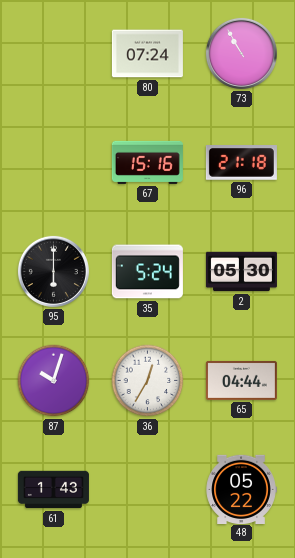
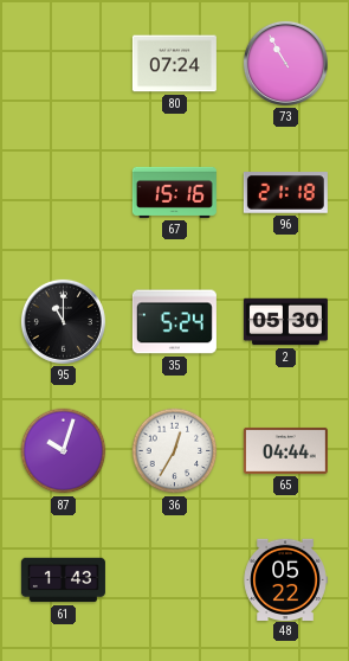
95: 6:00 -> 11:00 (63, 321)
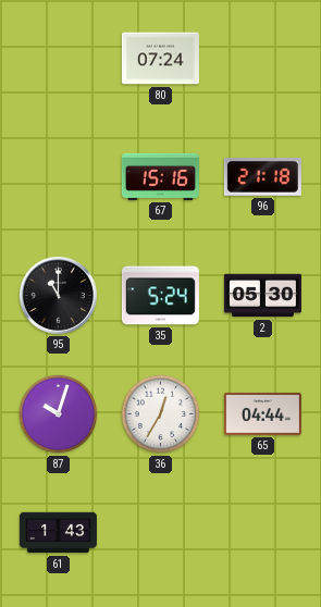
73: 10:55 -> none (285, 63)
48: 05:22 -> none (285, 579)
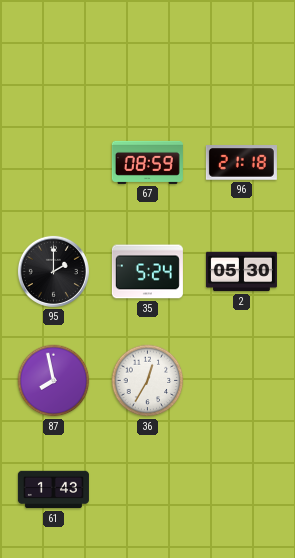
80: 07:24 -> none (160, 59)
67: 15:16 -> 08:59 (147, 162)
95: 11:00 -> 2:00 (53, 271)
87: 10:03 -> 7:58 (54, 381)
65: 04:44 -> none (262, 413)
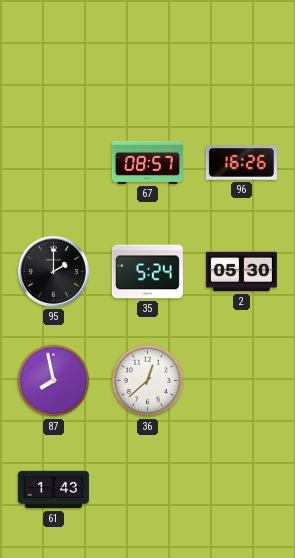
67: 08:59 -> 08:57 (147, 162)
96: 21:18 -> 16:26 (241, 163)
36: 12:35 -> 12:38 (148, 381)
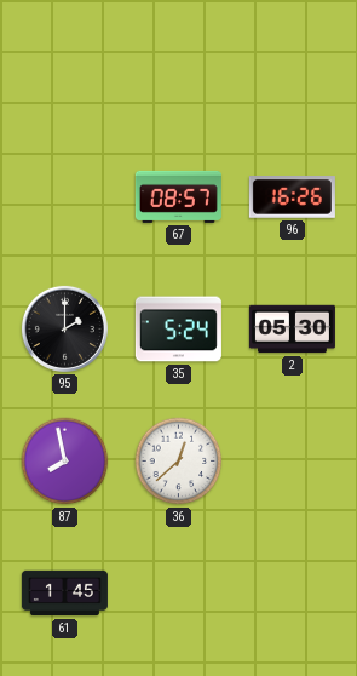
61: 1:43 -> 1:45 (64, 594)
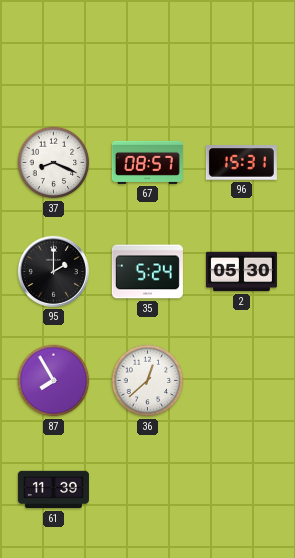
37: none -> 8:19 (54, 163)
96: 16:26 -> 15:31 (241, 163)
87: 7:58 -> 7:55 (54, 381)
61: 1:45 -> 11:39 (53, 490)
